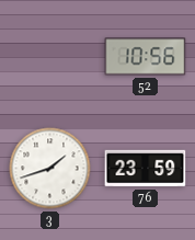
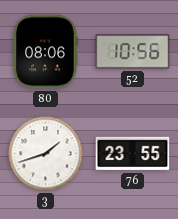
80: none -> 08:06 (45, 52)
76: 23:59 -> 23:55 (133, 154)
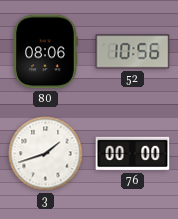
76: 23:55 -> 00:00 (133, 154)
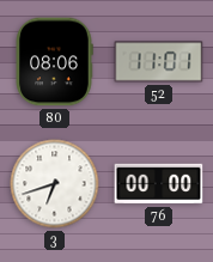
52: 10:56 -> 11:01 (159, 62)
3: 1:42 -> 6:42 (55, 184)
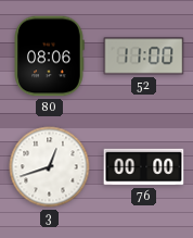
52: 11:01 -> 11:00 (144, 57)
3: 6:42 -> 12:42 (50, 167)
